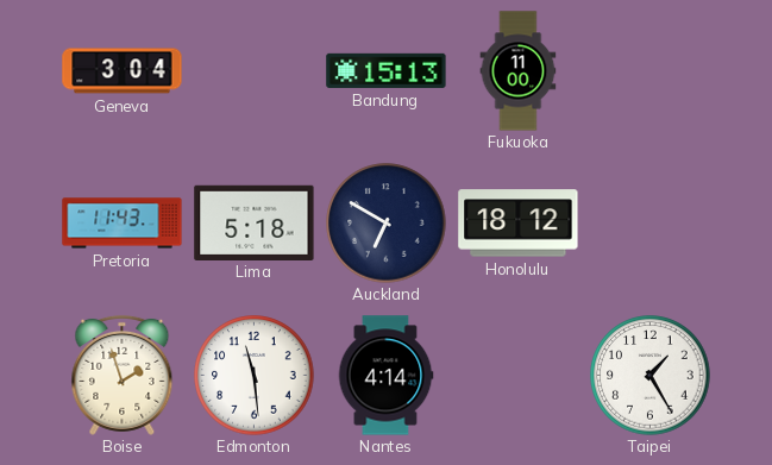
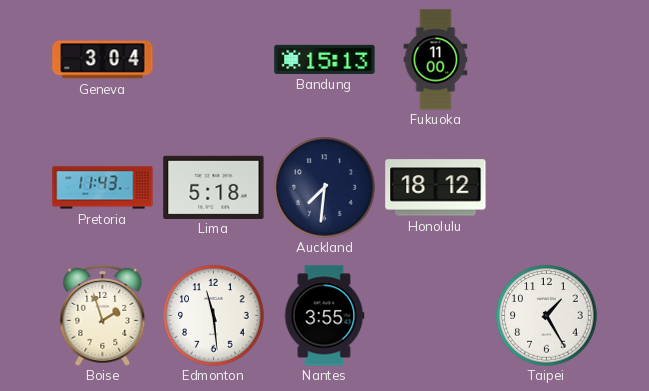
Auckland: 6:50 -> 7:31 (325, 188)
Nantes: 4:14 -> 3:55 (324, 316)
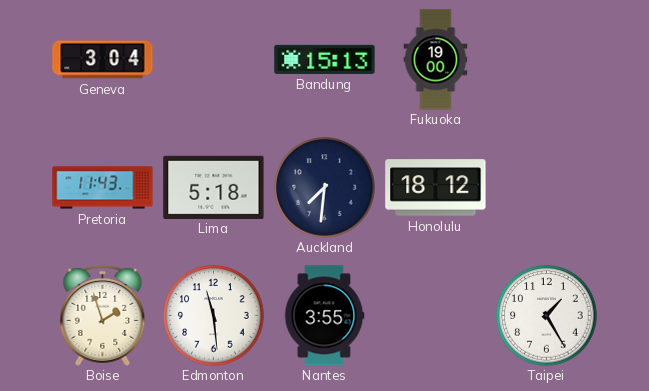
Fukuoka: 11:00 -> 19:00 (436, 60)
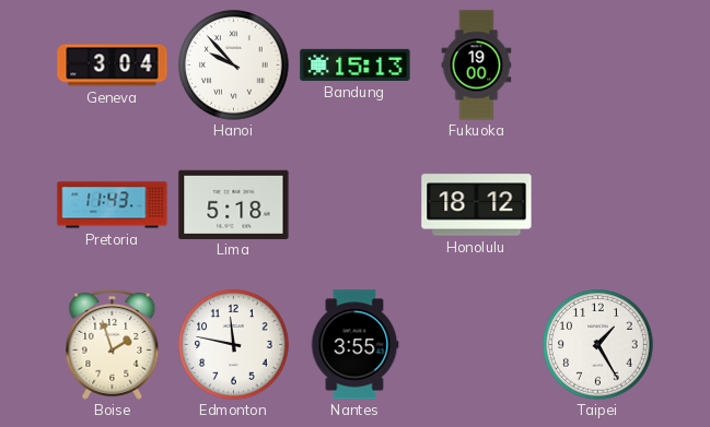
Hanoi: none -> 9:53 (234, 66)
Auckland: 7:31 -> none (325, 188)
Edmonton: 11:29 -> 11:47 (234, 345)
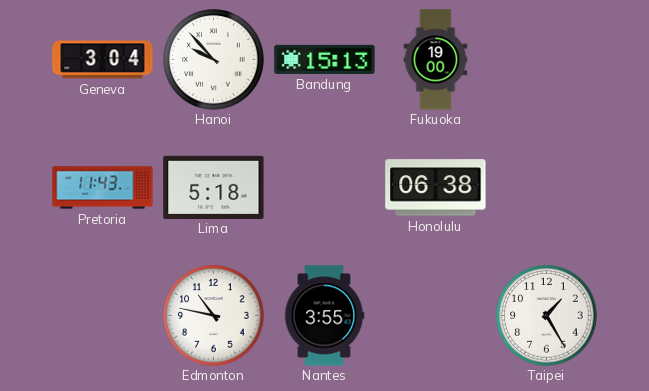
Honolulu: 18:12 -> 06:38 (436, 188)
Boise: 1:57 -> none (113, 344)
Edmonton: 11:47 -> 10:47 (214, 316)
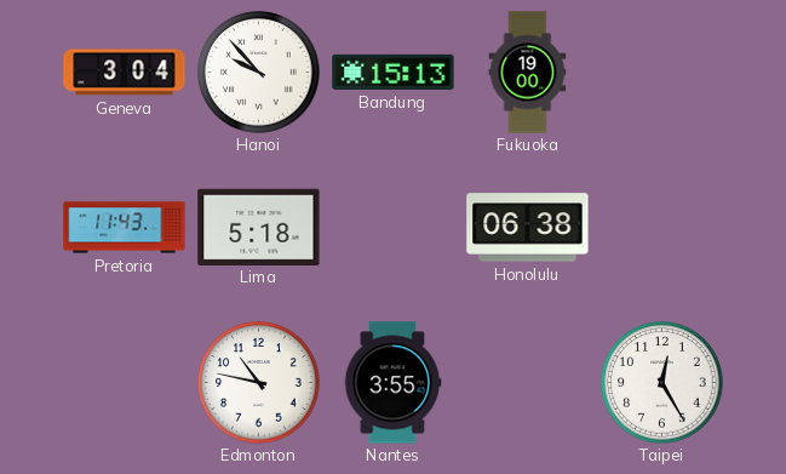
Taipei: 1:25 -> 12:25 (662, 383)
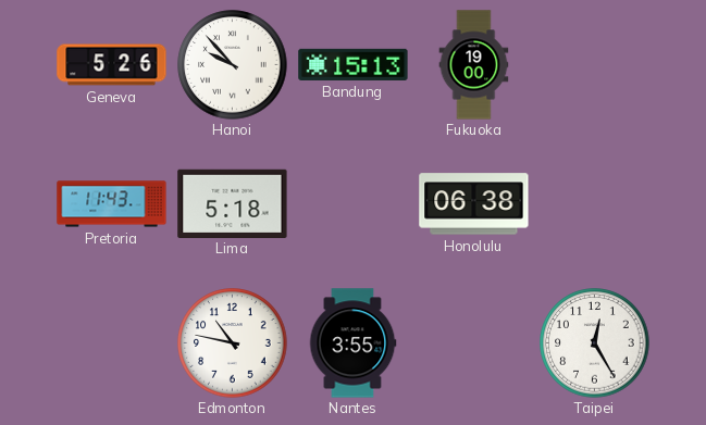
Geneva: 3:04 -> 5:26 (112, 65)
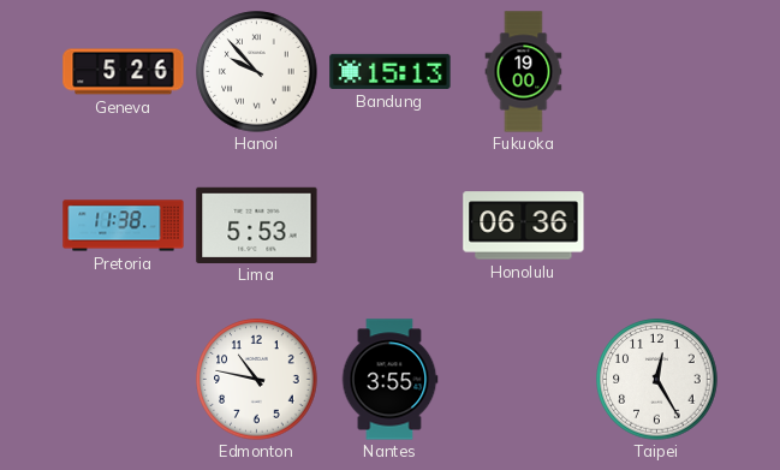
Pretoria: 11:43 -> 11:38 (124, 226)
Lima: 5:18 -> 5:53 (257, 225)
Honolulu: 06:38 -> 06:36 (524, 226)
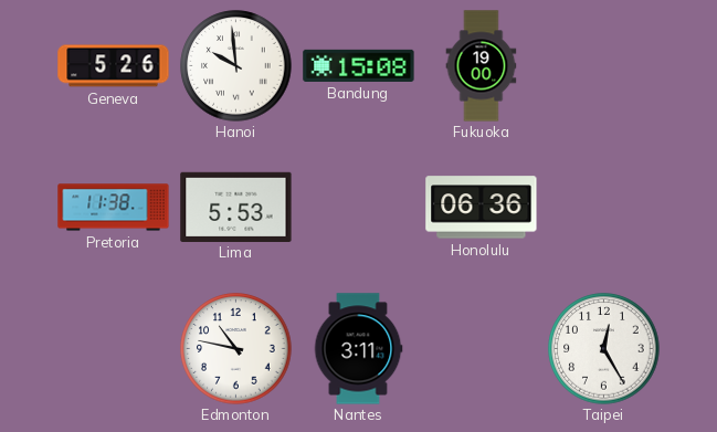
Hanoi: 9:53 -> 9:59 (236, 66)
Bandung: 15:13 -> 15:08 (359, 65)
Nantes: 3:55 -> 3:11 (358, 349)
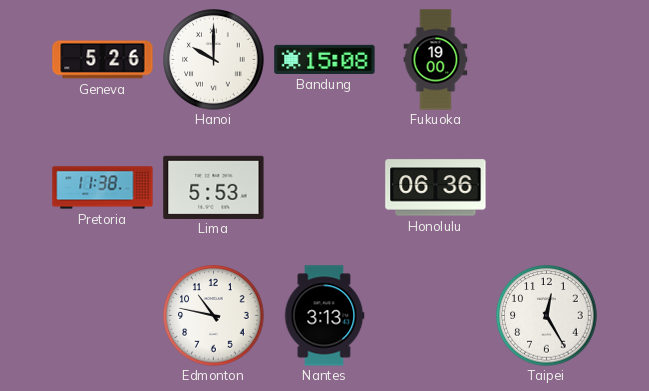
Hanoi: 9:59 -> 10:00 (214, 60)
Nantes: 3:11 -> 3:13 (324, 316)
